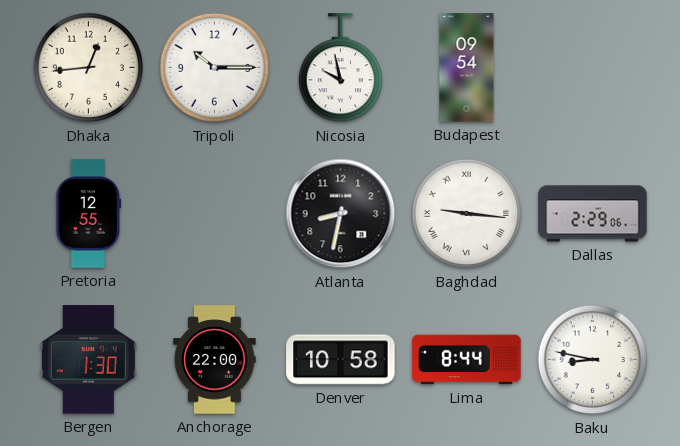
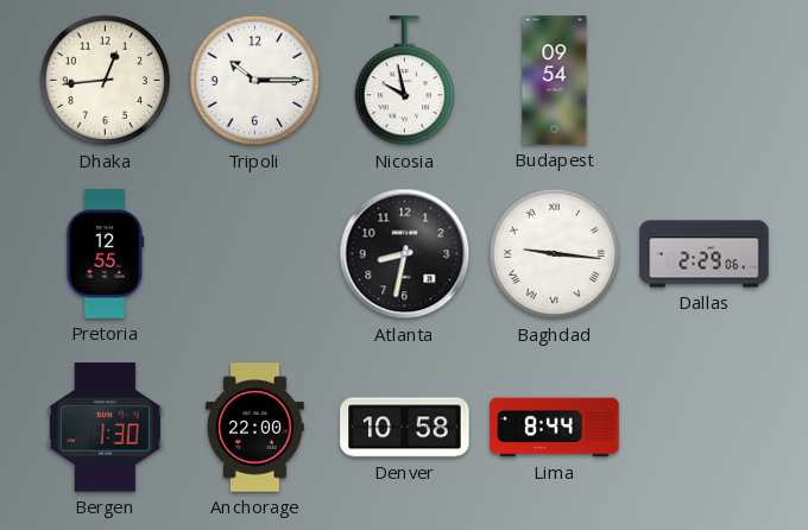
Baku: 8:47 -> none (593, 360)
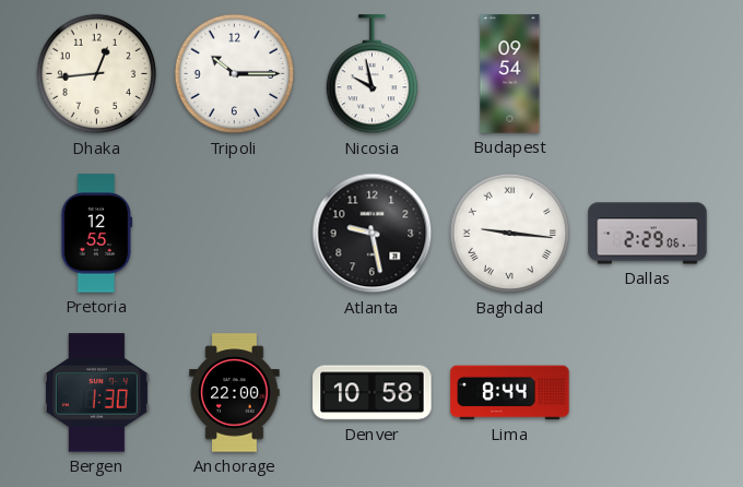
Atlanta: 8:32 -> 9:28 (373, 234)
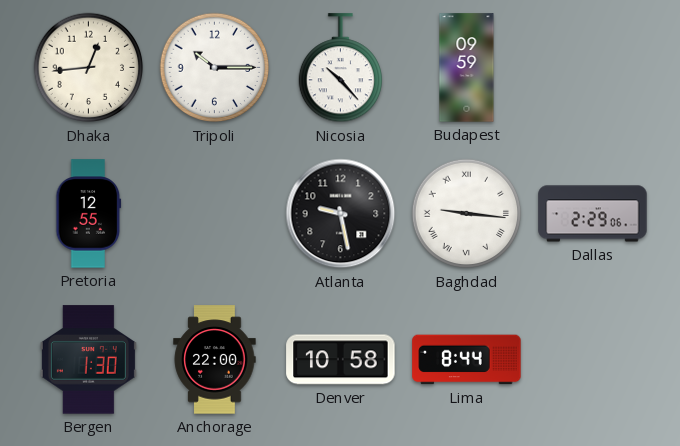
Nicosia: 9:58 -> 10:23 (340, 68)
Budapest: 09:54 -> 09:59 (467, 68)
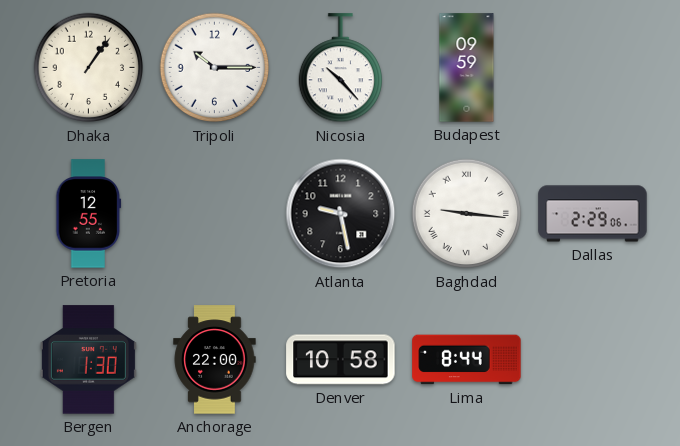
Dhaka: 12:44 -> 1:06 (89, 68)
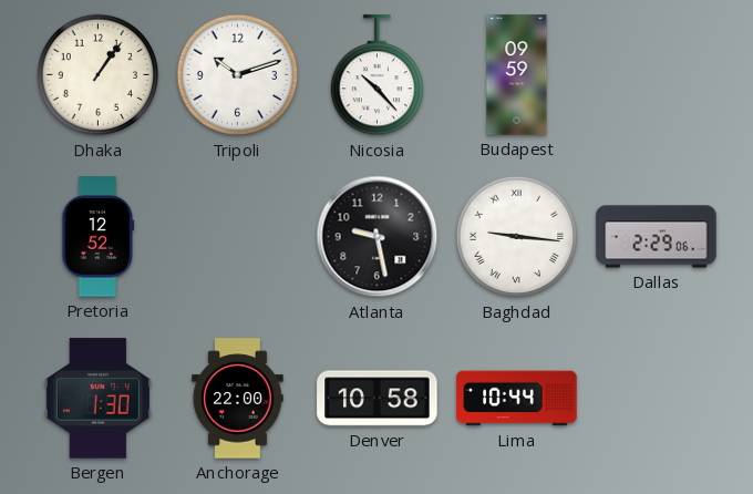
Tripoli: 10:15 -> 10:12 (238, 75)
Pretoria: 12:55 -> 12:52 (99, 237)
Lima: 8:44 -> 10:44 (517, 399)
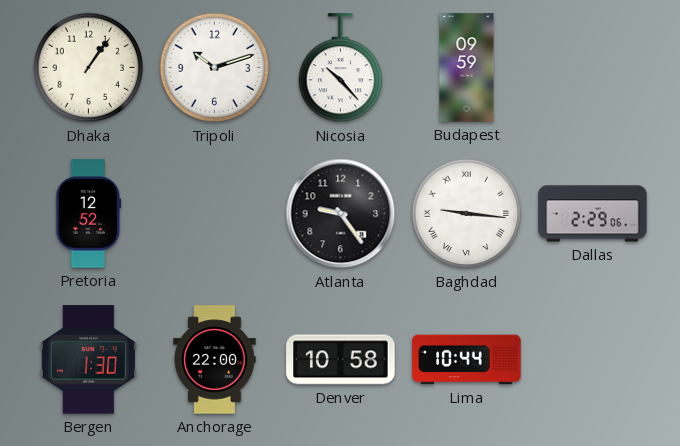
Atlanta: 9:28 -> 9:24 (341, 214)
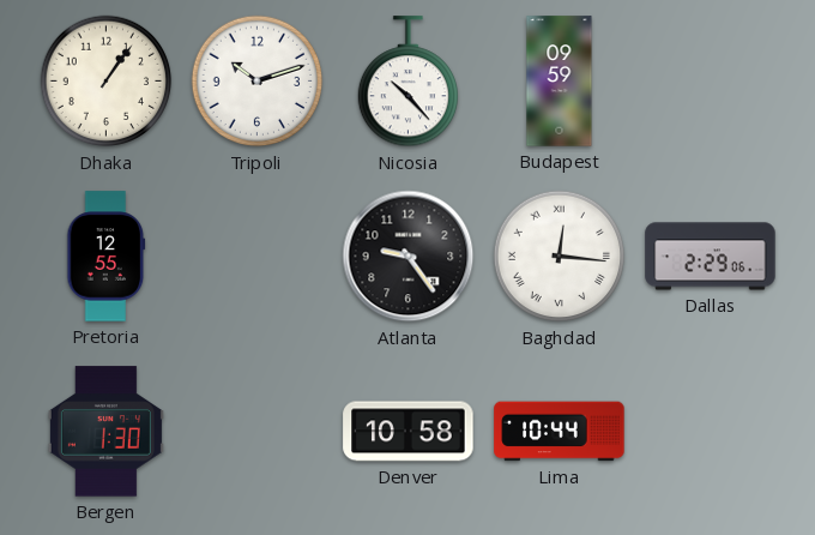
Pretoria: 12:52 -> 12:55 (107, 257)
Baghdad: 9:16 -> 12:16 (560, 257)
Anchorage: 22:00 -> none (215, 360)
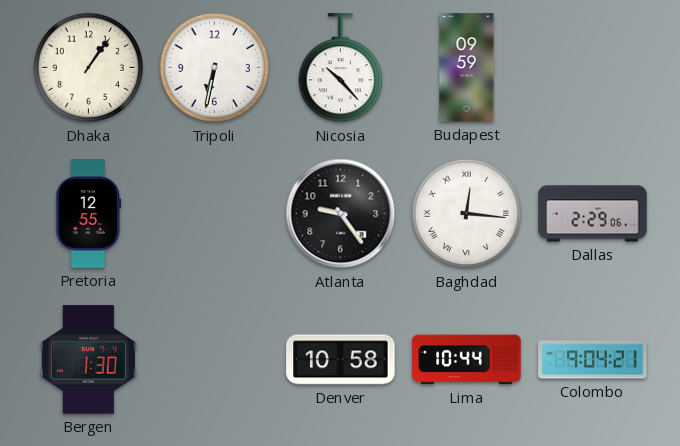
Tripoli: 10:12 -> 6:32 (215, 68)
Colombo: none -> 9:04 (593, 360)
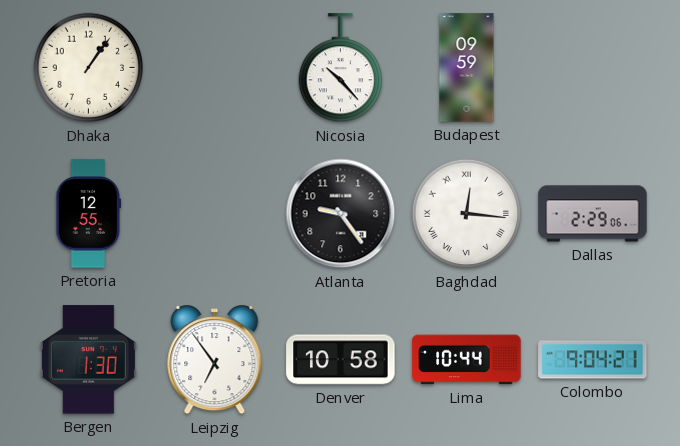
Tripoli: 6:32 -> none (215, 68)
Leipzig: none -> 6:54 (215, 361)
